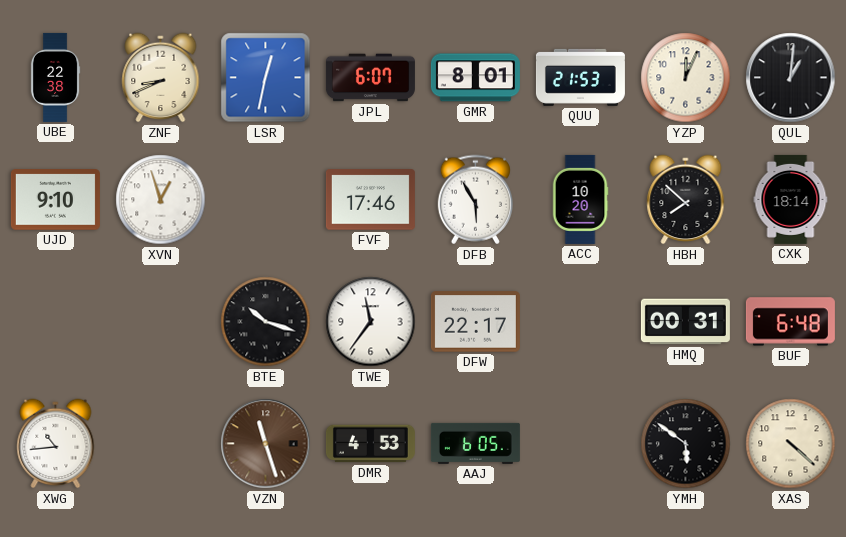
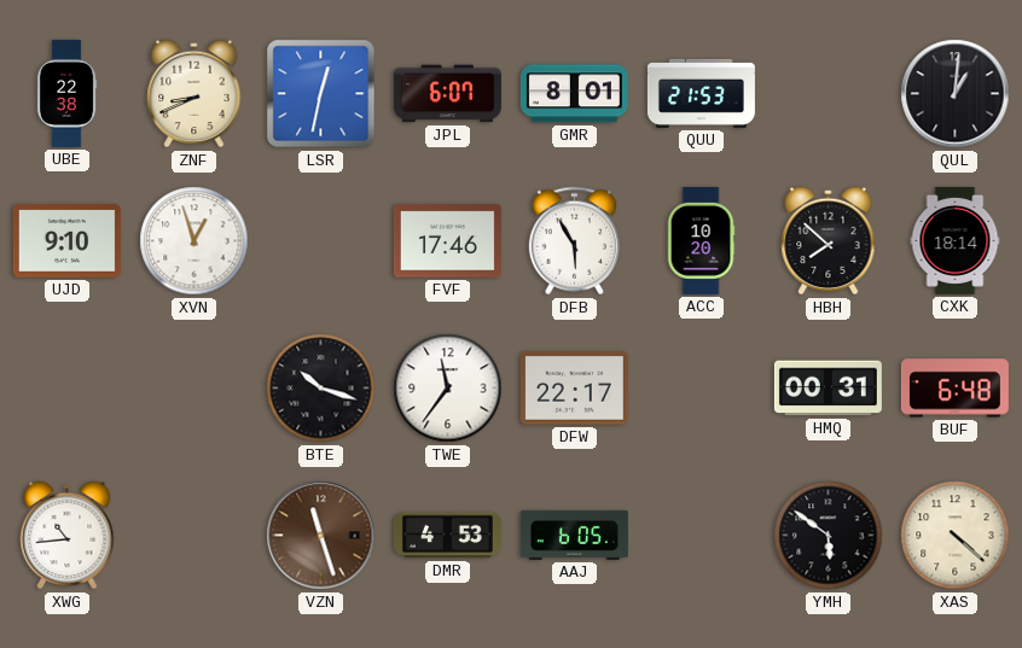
YZP: 12:04 -> none (686, 78)
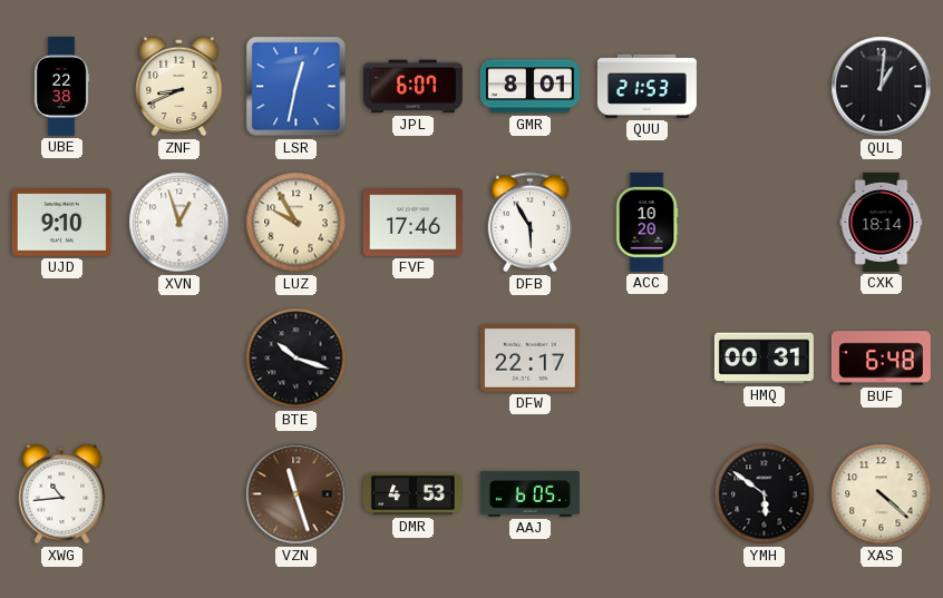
LUZ: none -> 9:55 (296, 223)
HBH: 7:52 -> none (829, 241)
TWE: 11:36 -> none (448, 389)
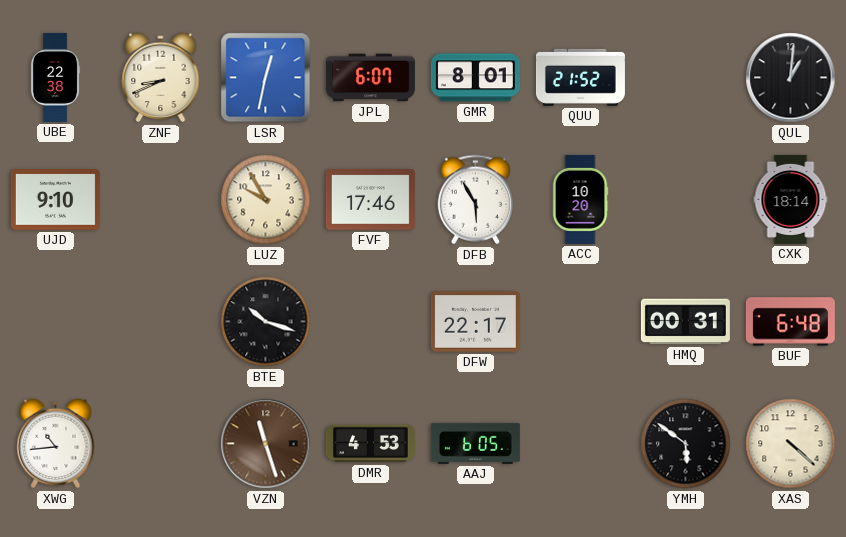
QUU: 21:53 -> 21:52 (580, 77)
XVN: 12:57 -> none (179, 223)
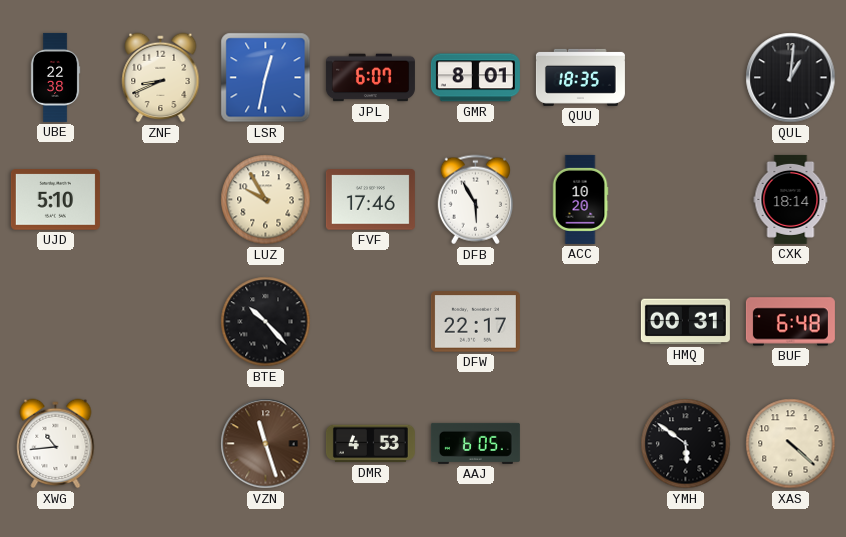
QUU: 21:52 -> 18:35 (580, 77)
UJD: 9:10 -> 5:10 (55, 200)
BTE: 10:18 -> 10:23 (266, 322)
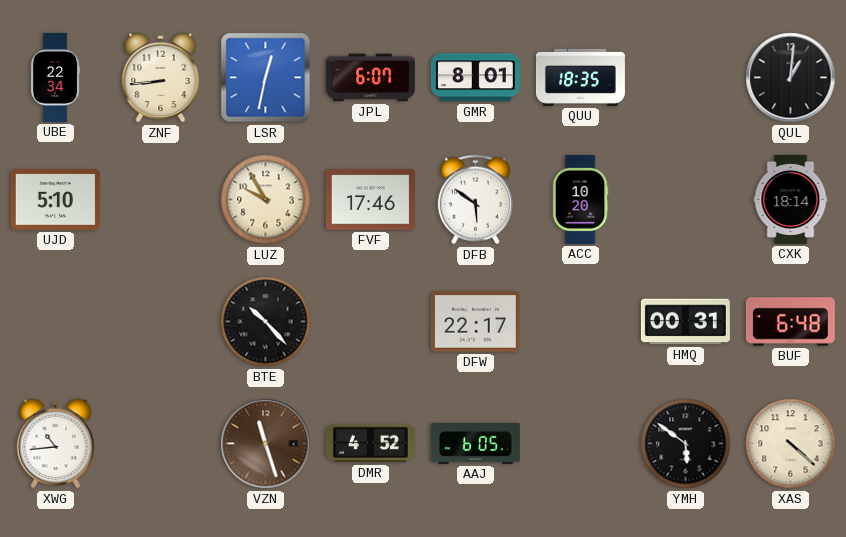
UBE: 22:38 -> 22:34 (55, 77)
ZNF: 8:41 -> 8:44 (161, 78)
DFB: 5:55 -> 5:51 (475, 200)
DMR: 4:53 -> 4:52 (370, 444)
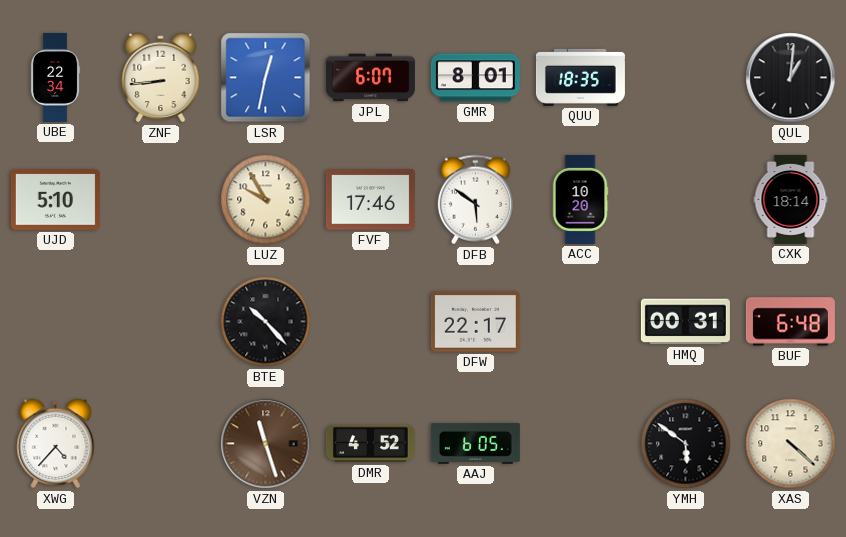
XWG: 10:44 -> 4:37 (56, 444)
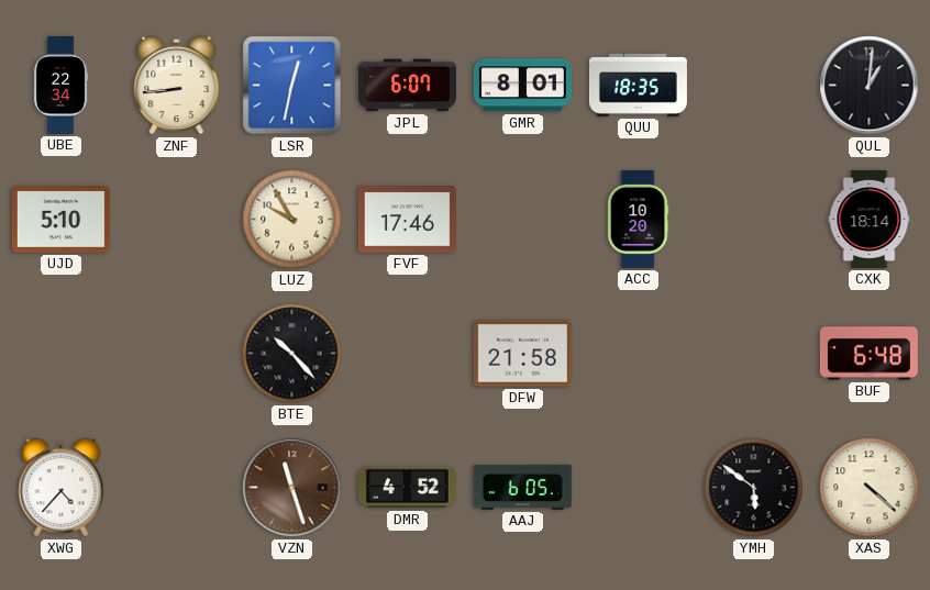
DFB: 5:51 -> none (475, 200)
DFW: 22:17 -> 21:58 (522, 354)
HMQ: 00:31 -> none (685, 322)
